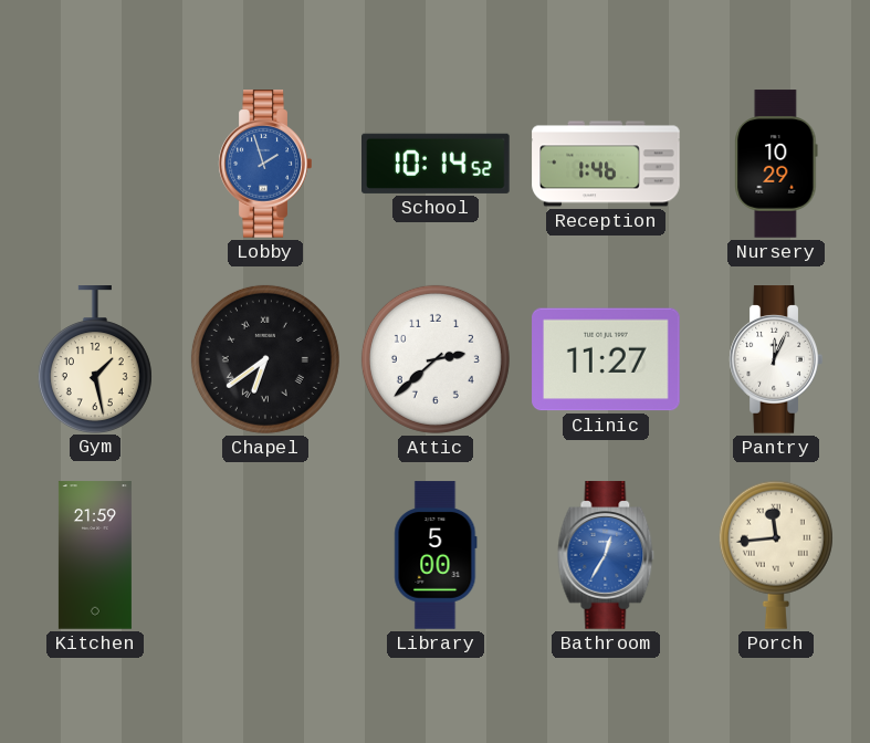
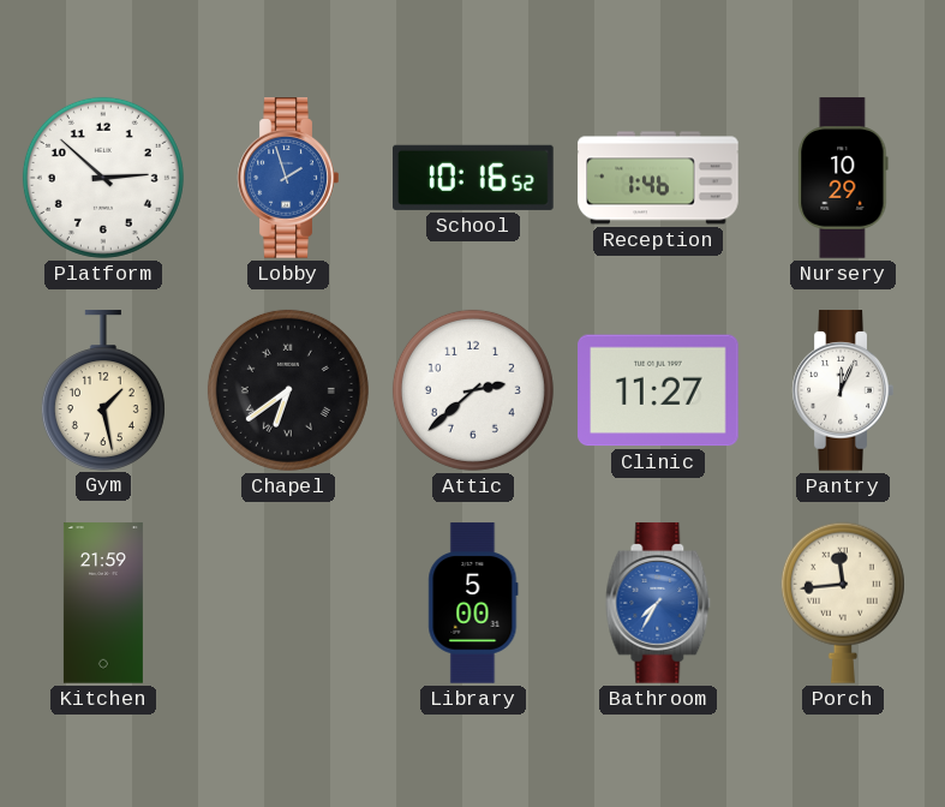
Platform: none -> 2:52 (103, 178)
School: 10:14 -> 10:16 (474, 178)
Bathroom: 12:35 -> 7:35 (658, 603)
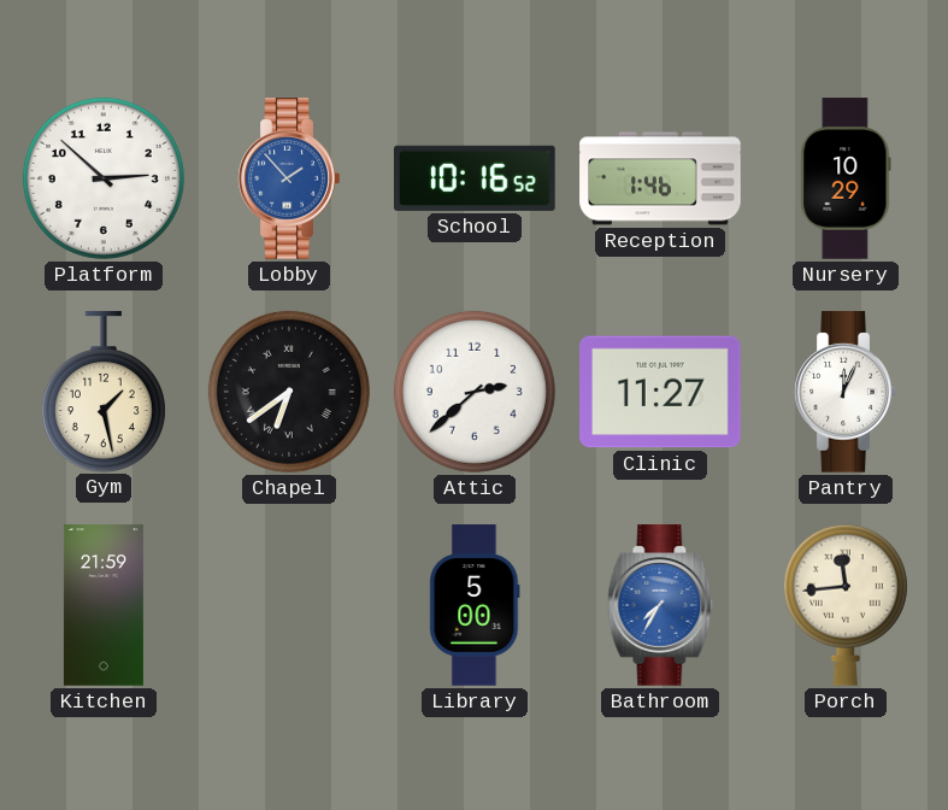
Lobby: 1:57 -> 1:53 (289, 178)
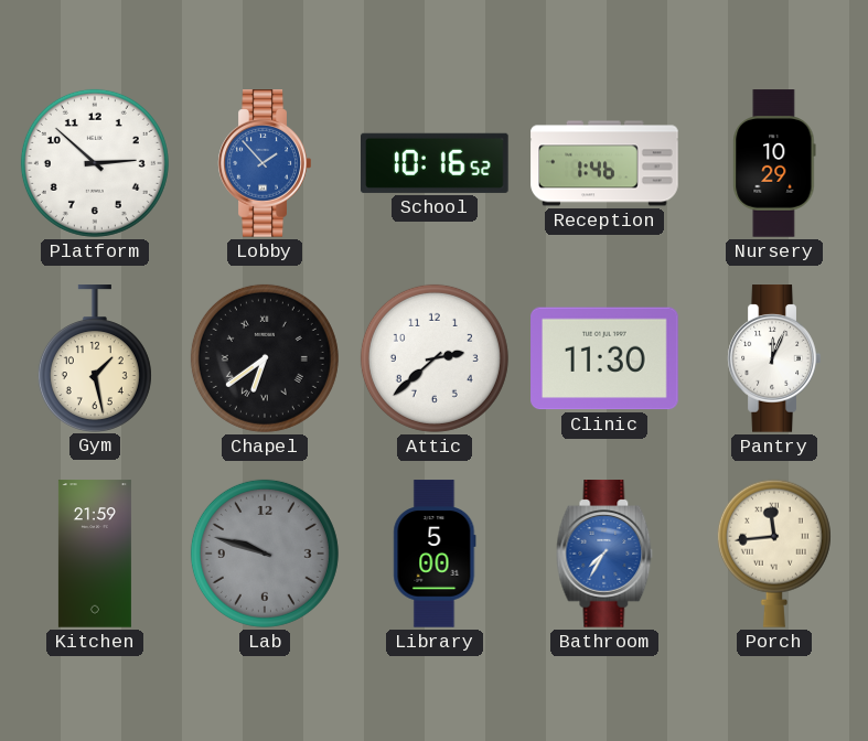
Clinic: 11:27 -> 11:30 (604, 358)
Lab: none -> 9:48 (265, 554)
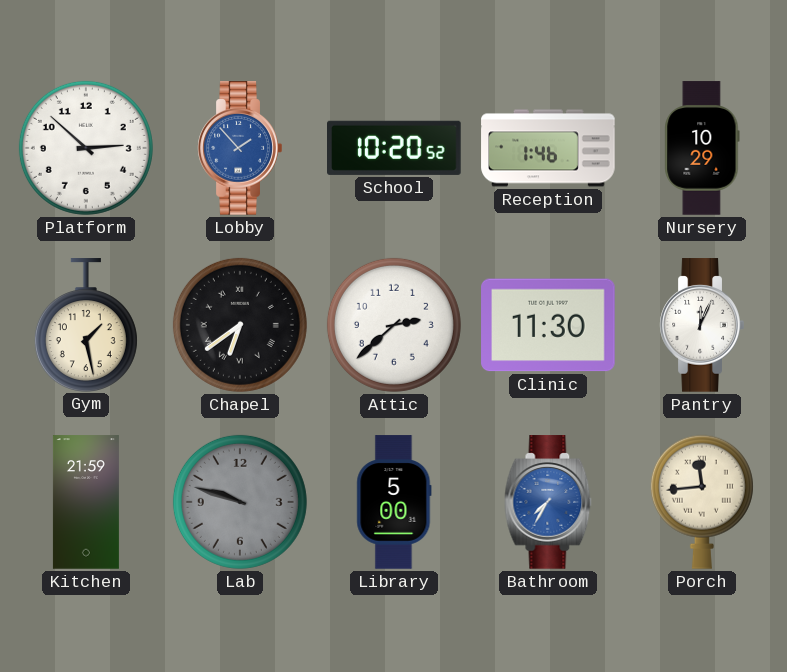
School: 10:16 -> 10:20 (395, 148)
